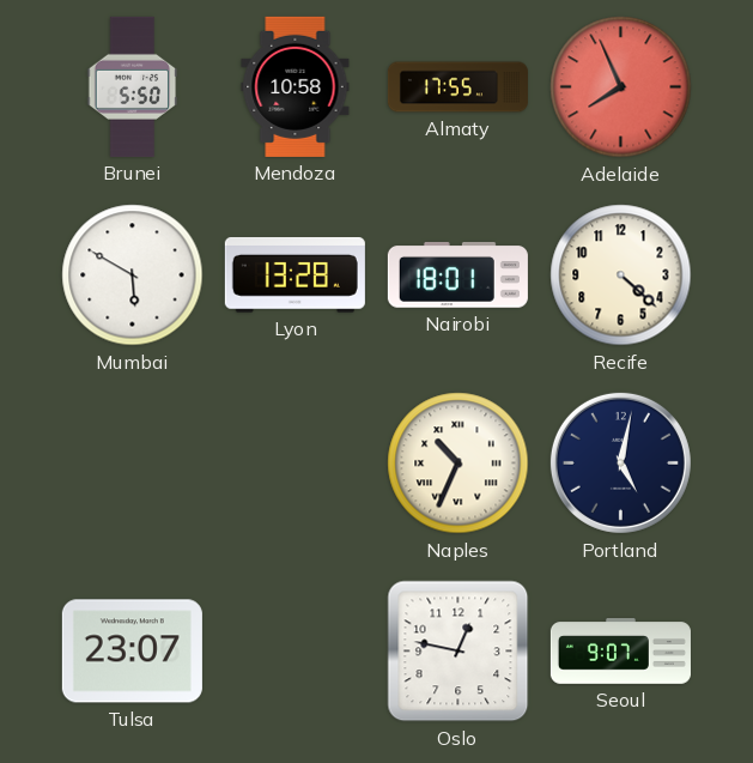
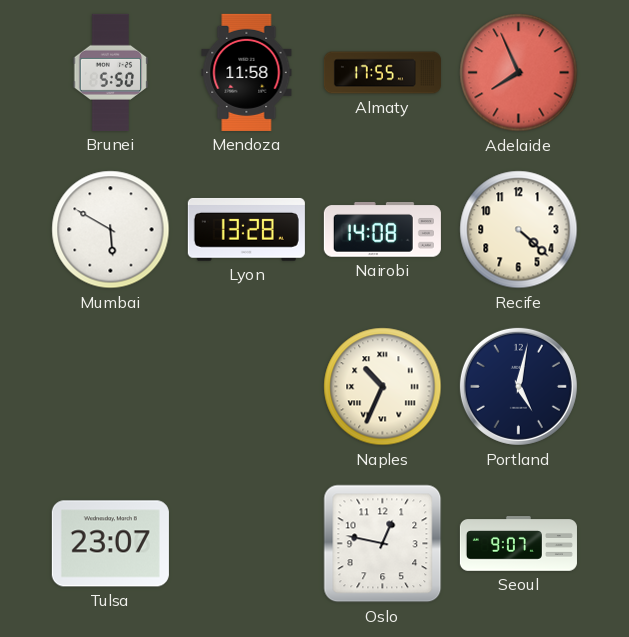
Mendoza: 10:58 -> 11:58 (247, 72)
Nairobi: 18:01 -> 14:08 (382, 230)
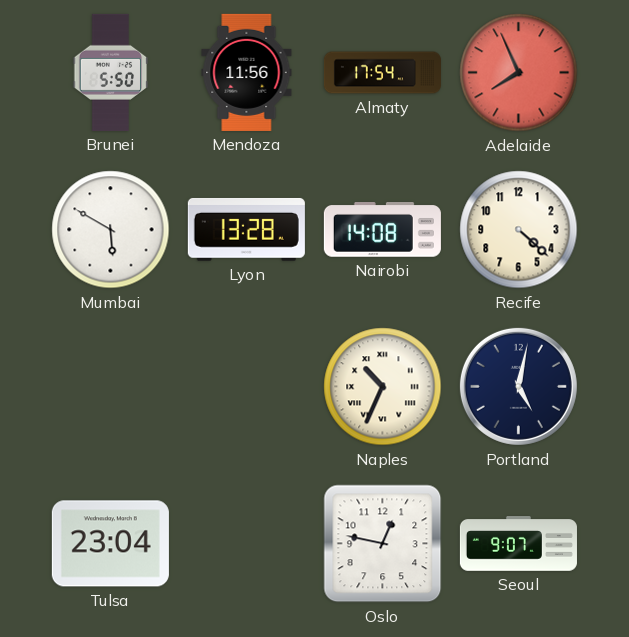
Mendoza: 11:58 -> 11:56 (247, 72)
Almaty: 17:55 -> 17:54 (382, 73)
Tulsa: 23:07 -> 23:04 (110, 544)
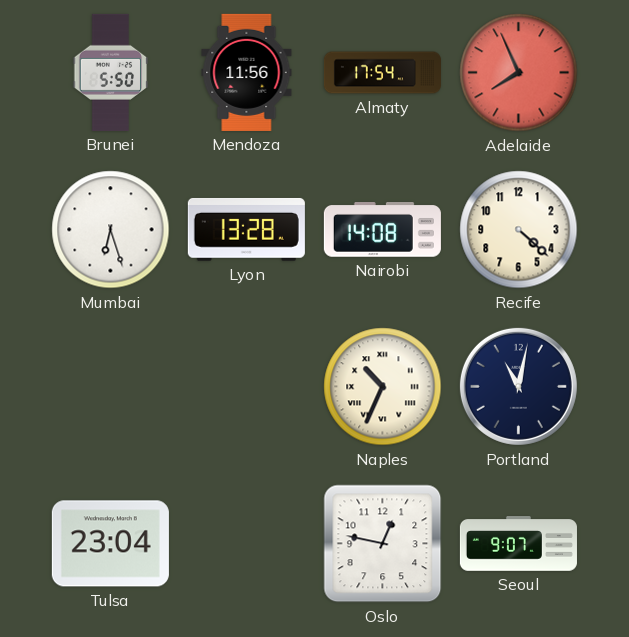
Mumbai: 5:50 -> 6:27 (111, 230)
Portland: 5:02 -> 11:02 (518, 386)
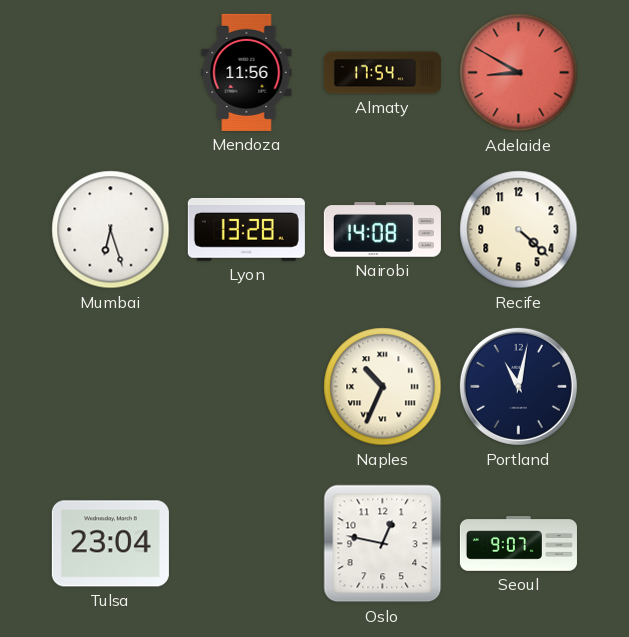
Brunei: 5:50 -> none (111, 72)
Adelaide: 7:56 -> 8:50 (519, 73)
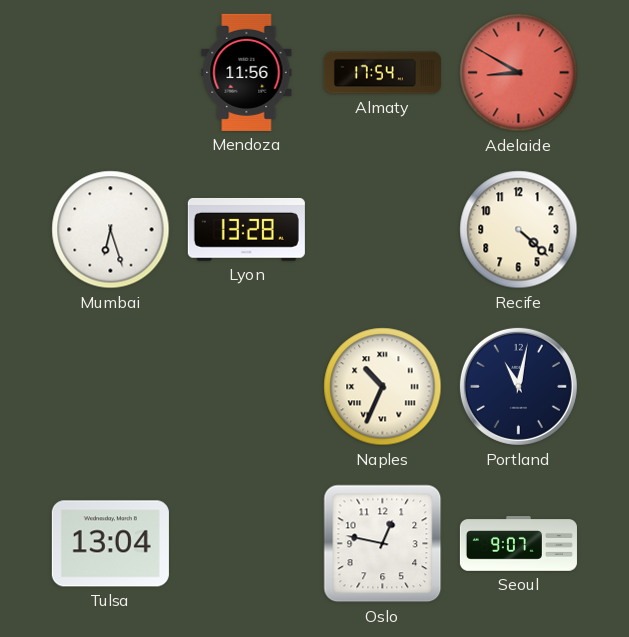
Nairobi: 14:08 -> none (382, 230)
Tulsa: 23:04 -> 13:04 (110, 544)
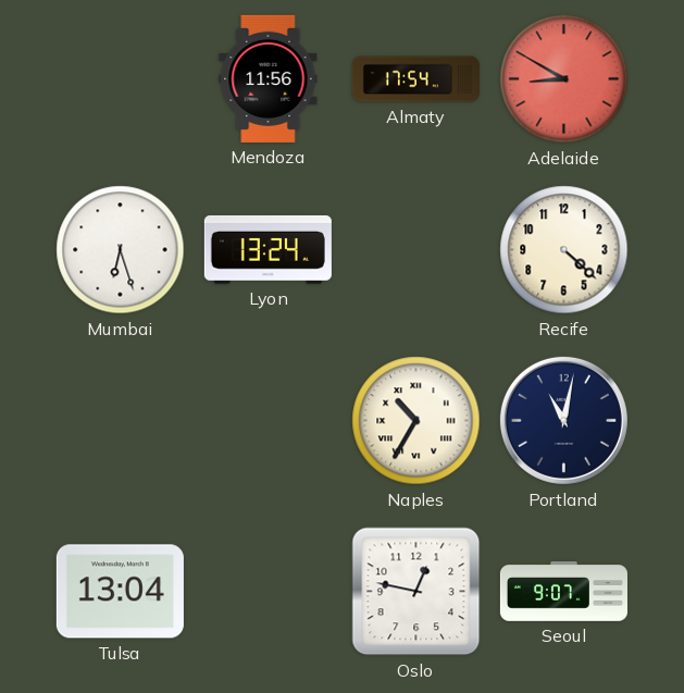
Lyon: 13:28 -> 13:24 (268, 250)
Naples: 10:34 -> 10:35 (416, 421)
